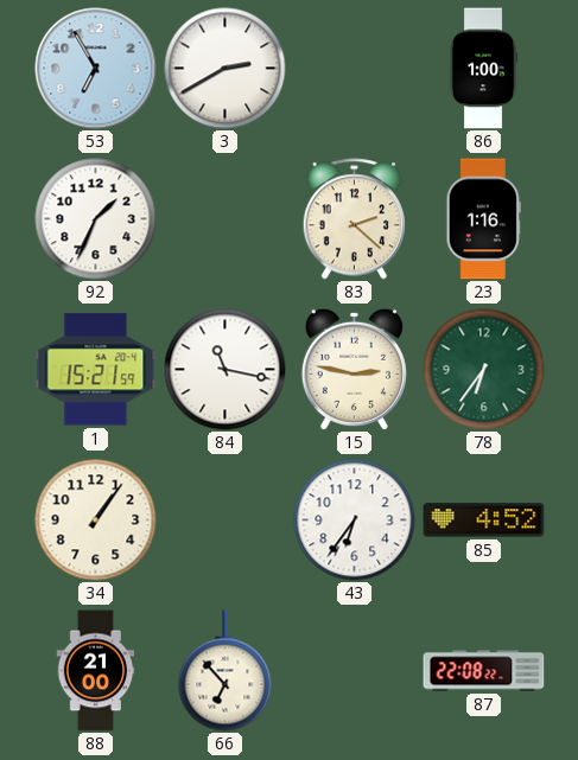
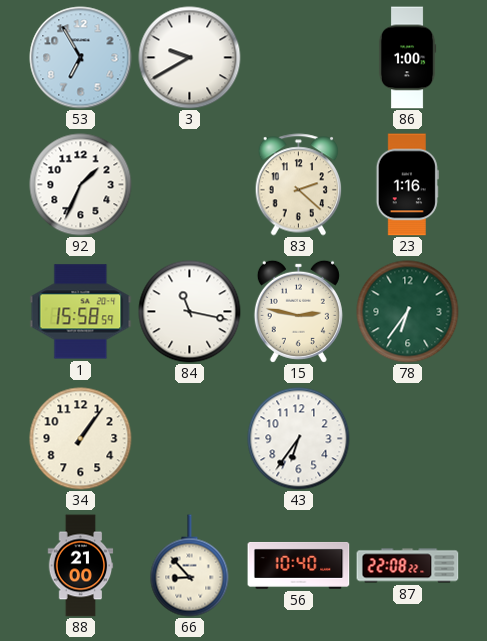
3: 2:40 -> 9:40 (190, 58)
1: 15:21 -> 15:58 (81, 312)
85: 4:52 -> none (484, 520)
66: 6:53 -> 8:53 (190, 566)
56: none -> 10:40 (299, 565)
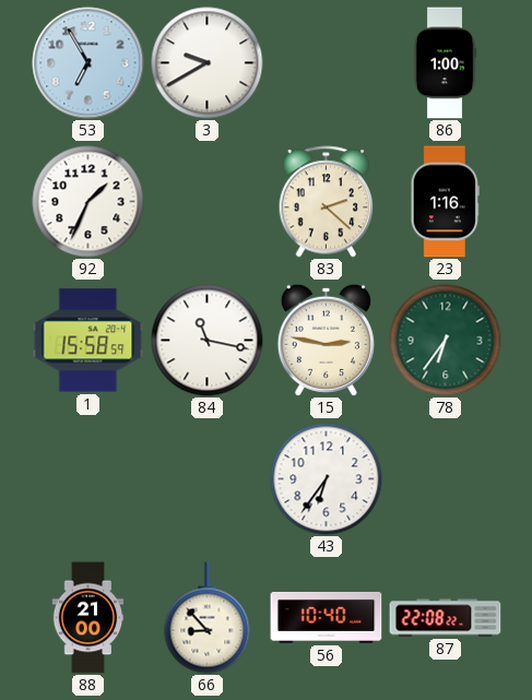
34: 1:06 -> none (81, 439)
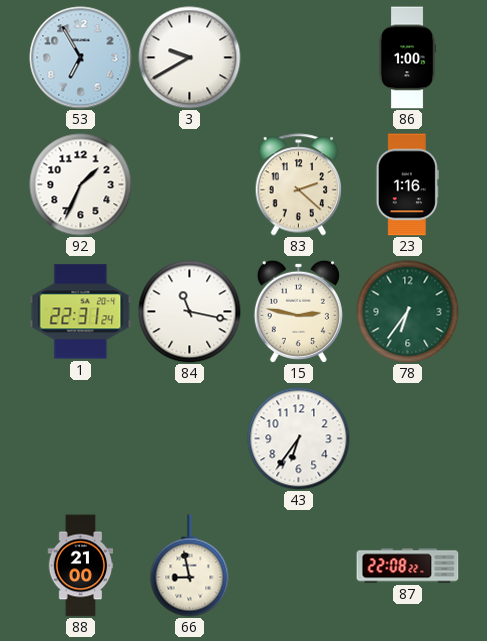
1: 15:58 -> 22:31 (81, 312)
66: 8:53 -> 8:58 (190, 566)
56: 10:40 -> none (327, 617)
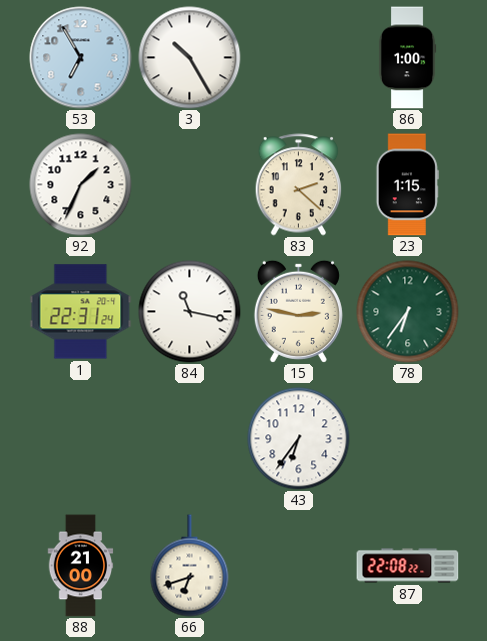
3: 9:40 -> 10:25 (190, 58)
23: 1:16 -> 1:15 (407, 185)
66: 8:58 -> 6:42 (190, 566)
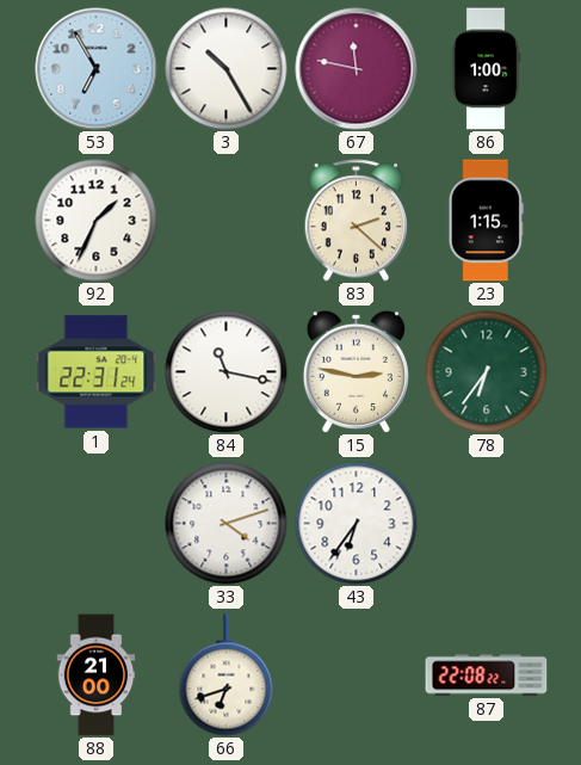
67: none -> 11:47 (357, 69)
33: none -> 4:12 (227, 524)
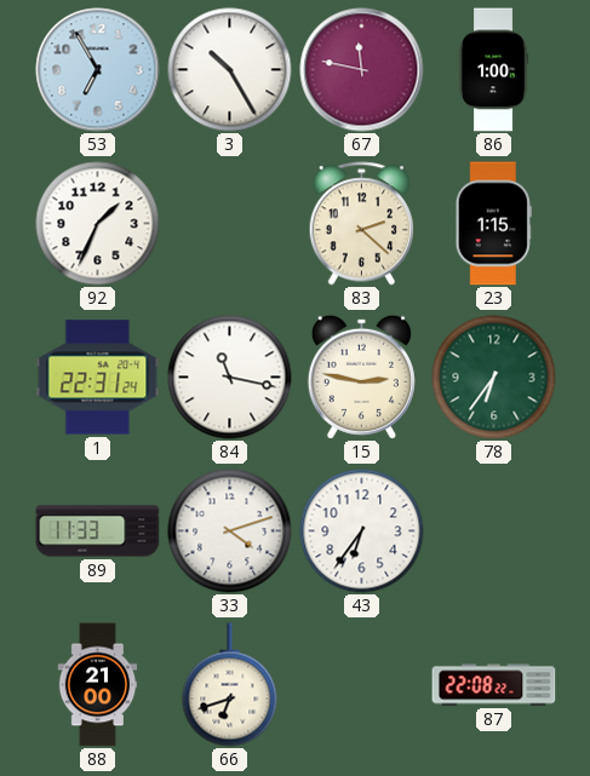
89: none -> 11:33 (98, 531)
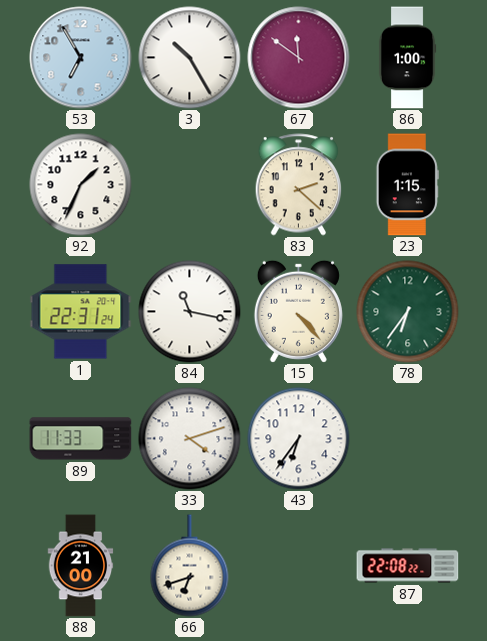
67: 11:47 -> 11:51 (299, 58)
15: 2:47 -> 4:23 (298, 311)
